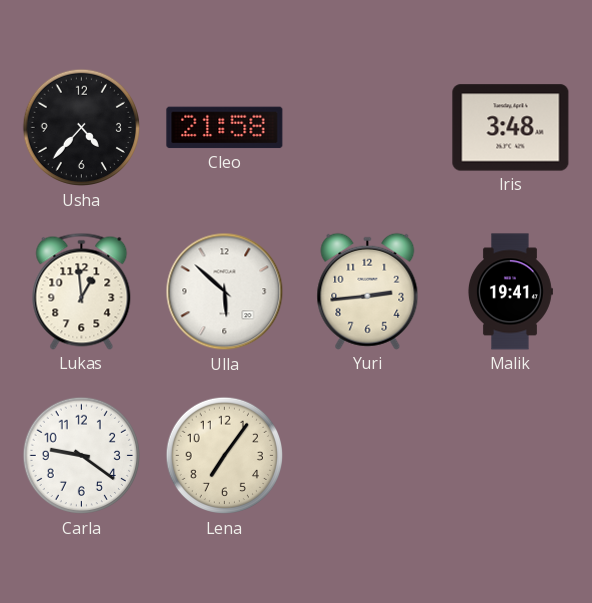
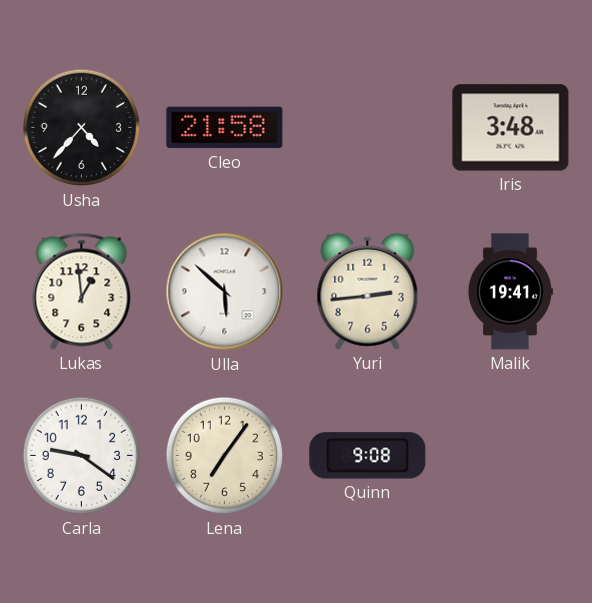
Quinn: none -> 9:08 (368, 456)
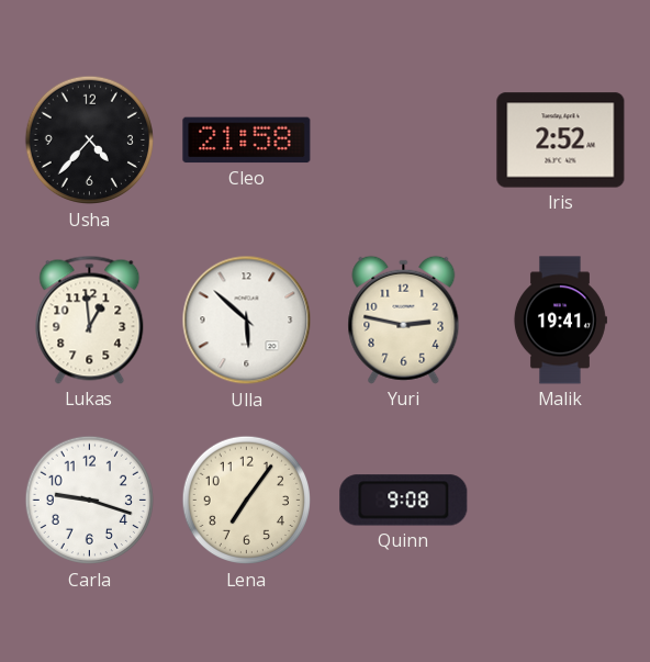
Iris: 3:48 -> 2:52 (561, 141)
Yuri: 2:44 -> 2:47 (404, 319)
Carla: 9:21 -> 9:18 (90, 501)
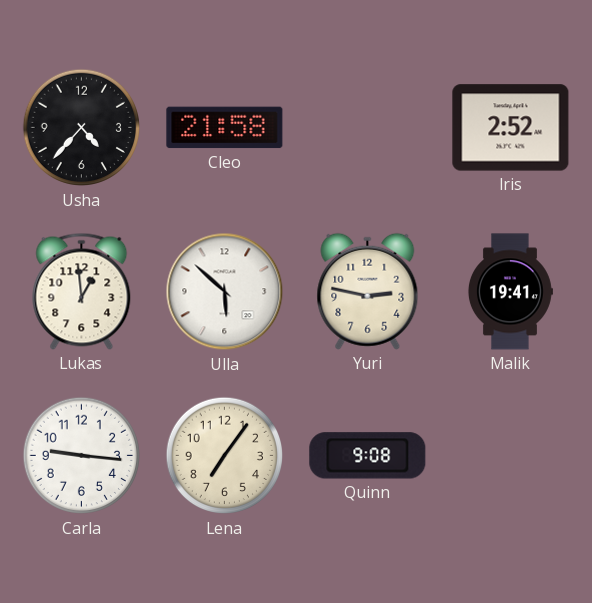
Carla: 9:18 -> 9:16 (82, 456)
